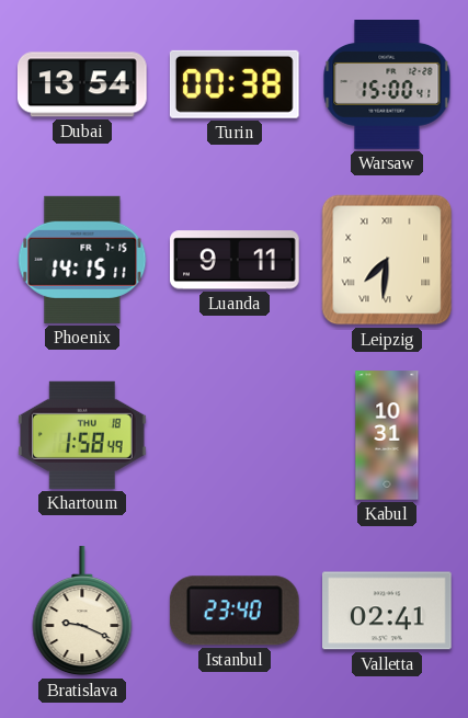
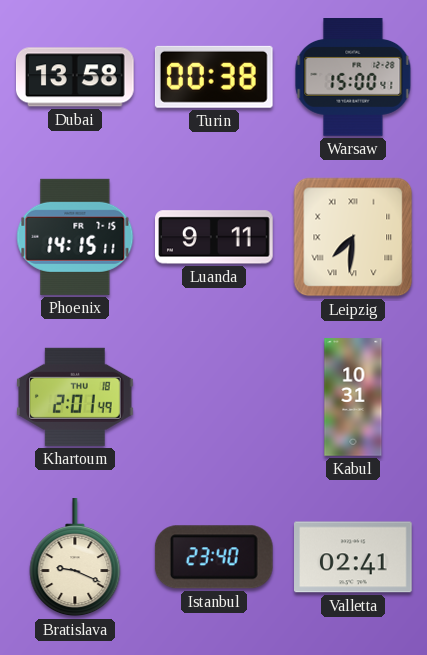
Dubai: 13:54 -> 13:58 (76, 77)
Khartoum: 1:58 -> 2:01 (76, 397)
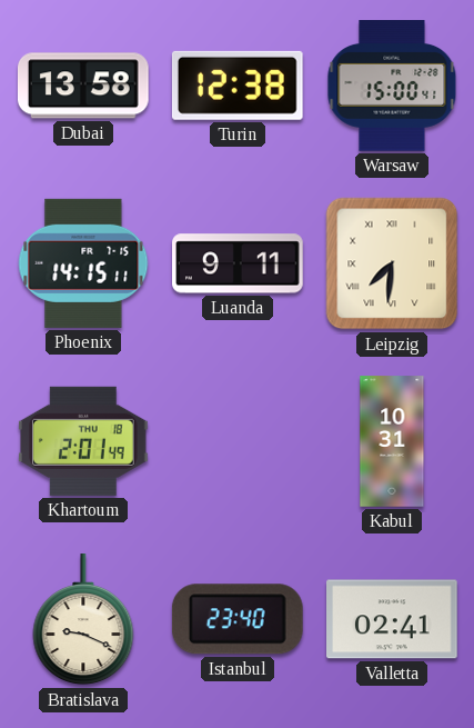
Turin: 00:38 -> 12:38 (238, 86)
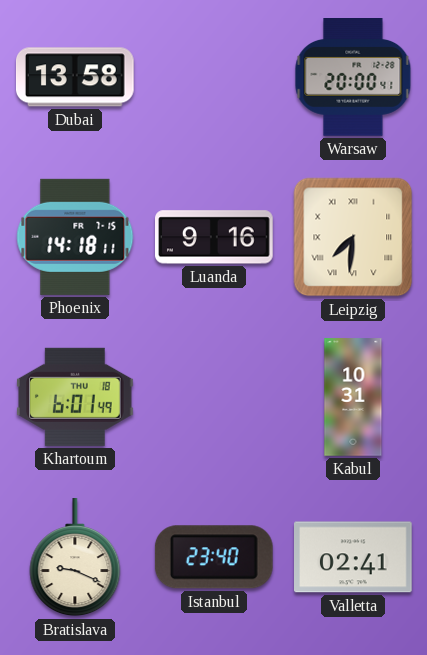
Turin: 12:38 -> none (238, 86)
Warsaw: 15:00 -> 20:00 (353, 77)
Phoenix: 14:15 -> 14:18 (75, 237)
Luanda: 9:11 -> 9:16 (214, 237)
Khartoum: 2:01 -> 6:01 (76, 397)
